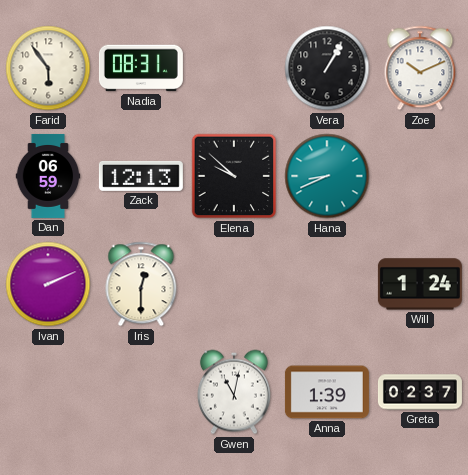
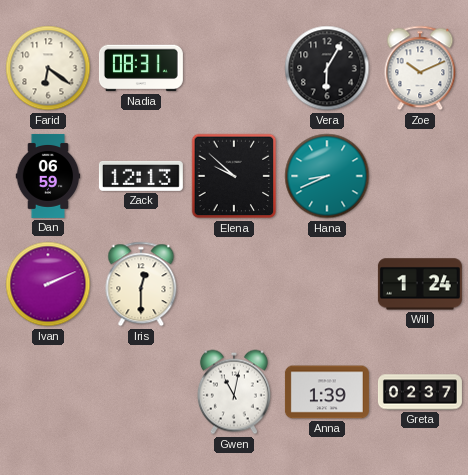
Farid: 5:54 -> 6:21 (48, 68)
Vera: 1:05 -> 6:05 (327, 68)
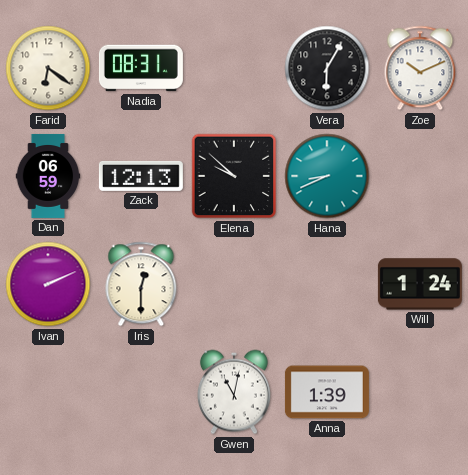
Greta: 02:37 -> none (420, 392)
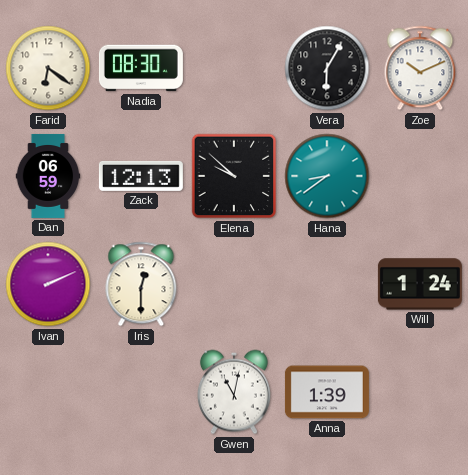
Nadia: 08:31 -> 08:30 (141, 68)
Hana: 8:41 -> 8:39 (327, 176)
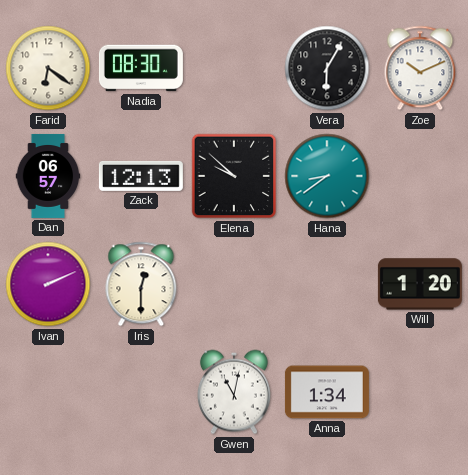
Dan: 06:59 -> 06:57 (48, 176)
Will: 1:24 -> 1:20 (420, 284)
Anna: 1:39 -> 1:34 (327, 392)
